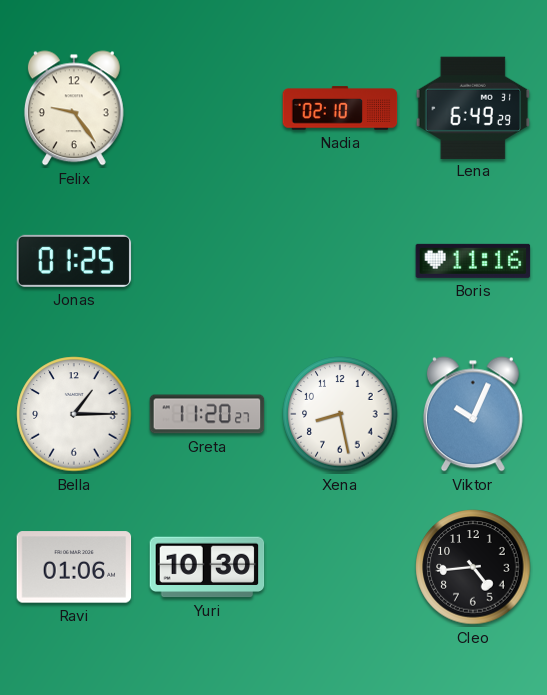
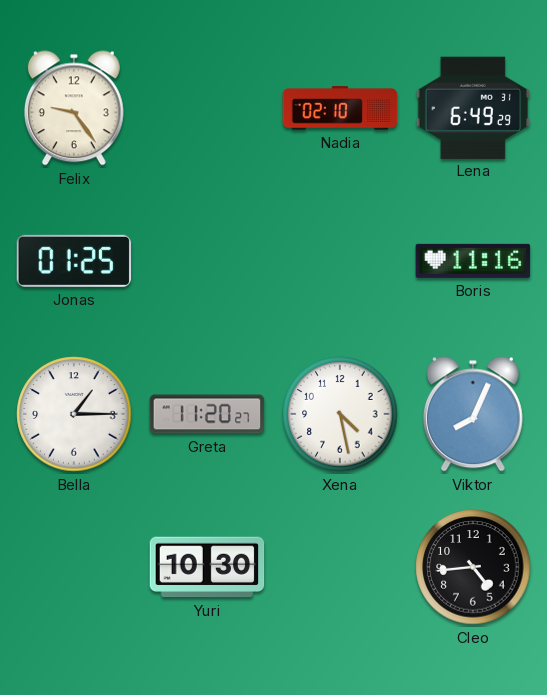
Xena: 8:28 -> 4:28 (340, 414)
Viktor: 10:04 -> 8:04 (473, 414)
Ravi: 01:06 -> none (74, 567)
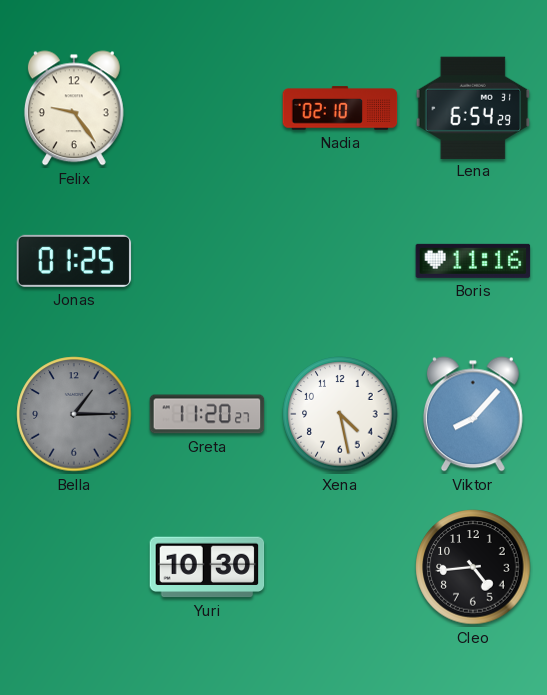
Lena: 6:49 -> 6:54 (473, 107)
Bella dial: white -> grey (74, 414)
Viktor: 8:04 -> 8:07 (473, 414)
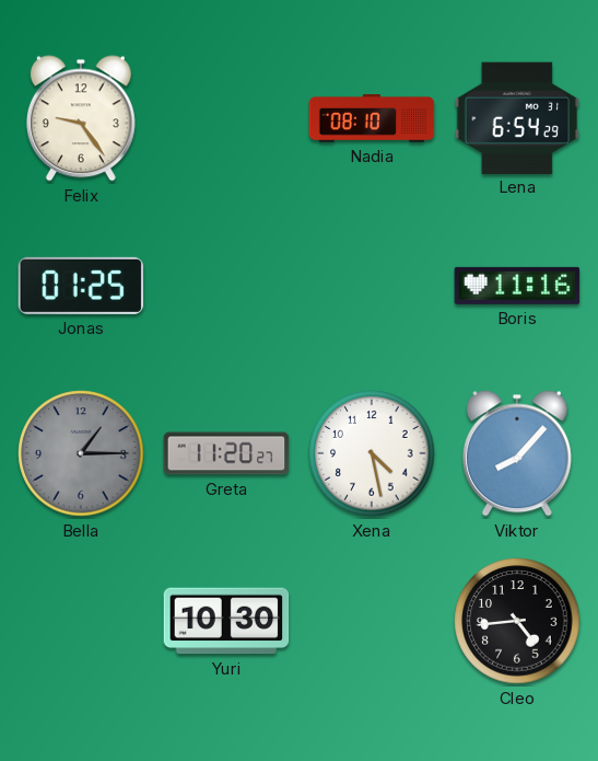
Nadia: 02:10 -> 08:10 (372, 118)
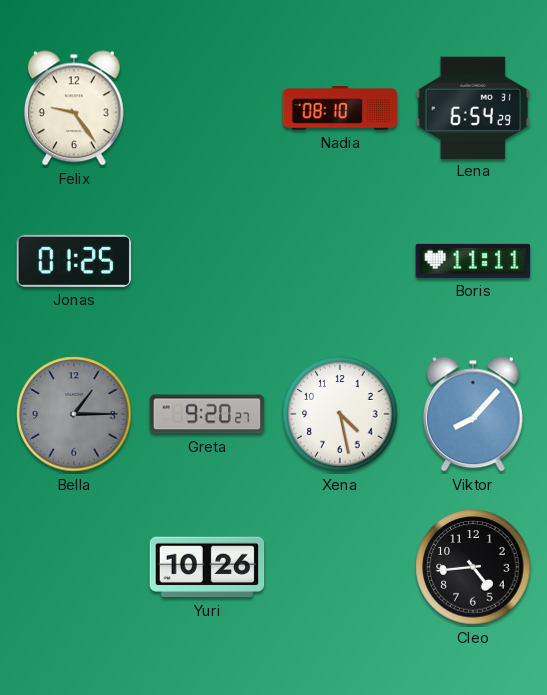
Boris: 11:16 -> 11:11 (473, 261)
Greta: 11:20 -> 9:20 (207, 414)
Yuri: 10:30 -> 10:26 (207, 567)
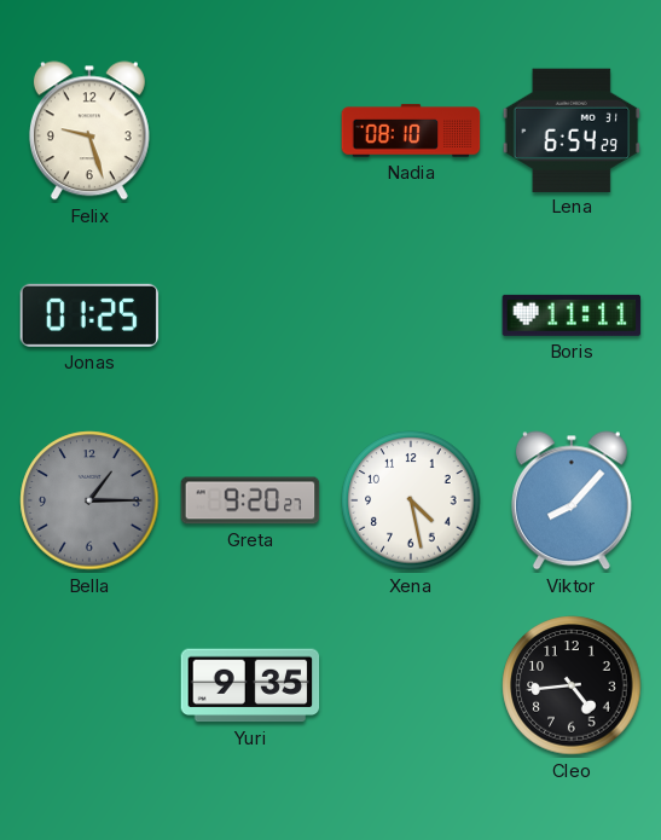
Felix: 9:24 -> 9:27 (89, 131)
Yuri: 10:26 -> 9:35 (250, 685)
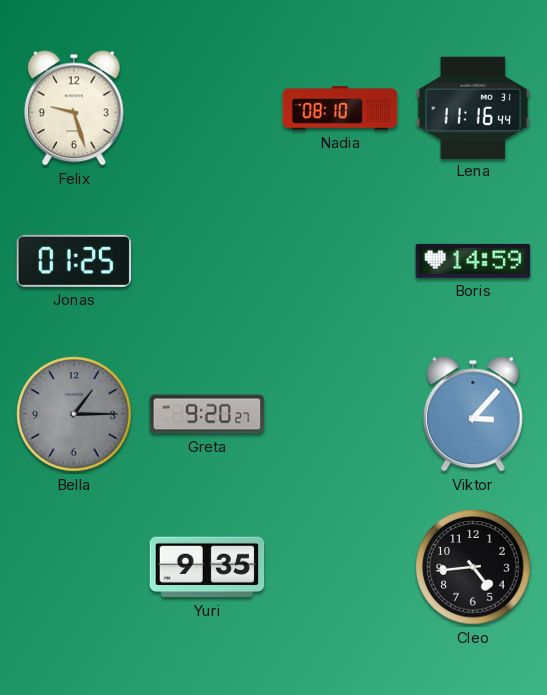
Lena: 6:54 -> 11:16 (473, 107)
Boris: 11:11 -> 14:59 (473, 261)
Xena: 4:28 -> none (411, 500)
Viktor: 8:07 -> 3:07 (473, 414)
